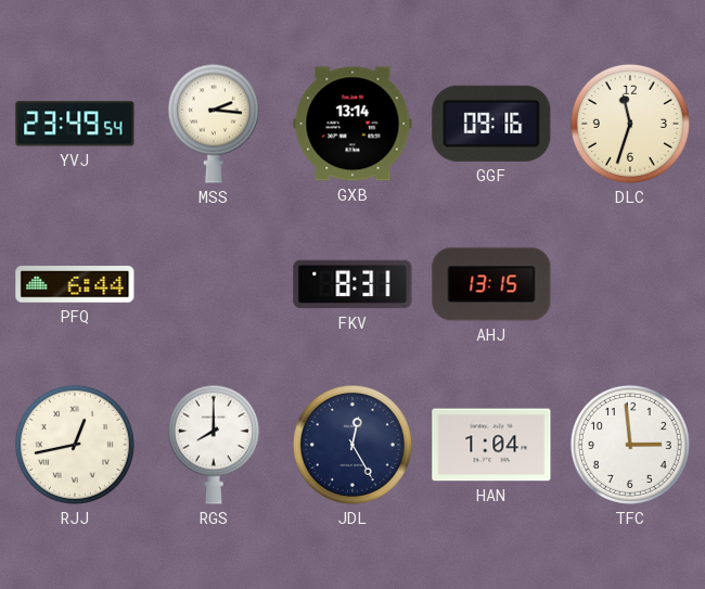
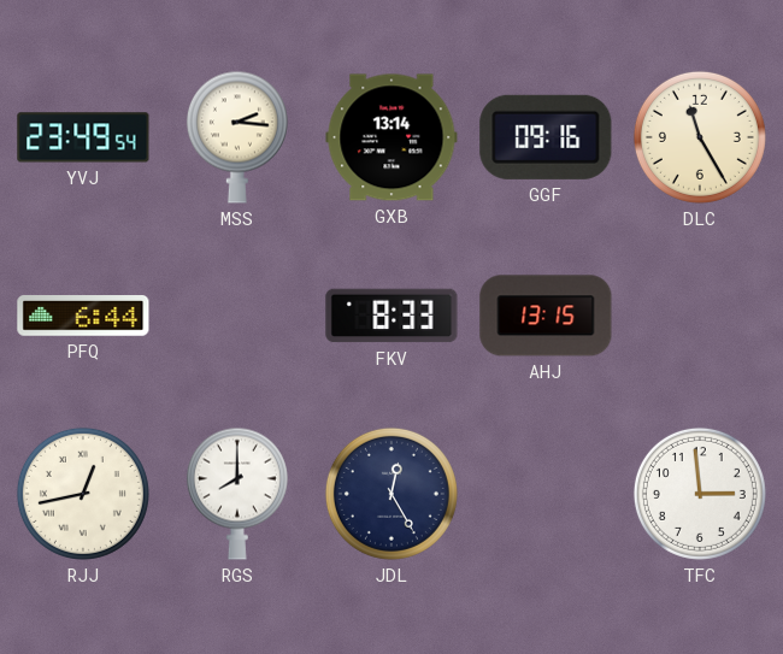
DLC: 11:33 -> 11:25 (700, 137)
FKV: 8:31 -> 8:33 (391, 316)
HAN: 1:04 -> none (491, 445)
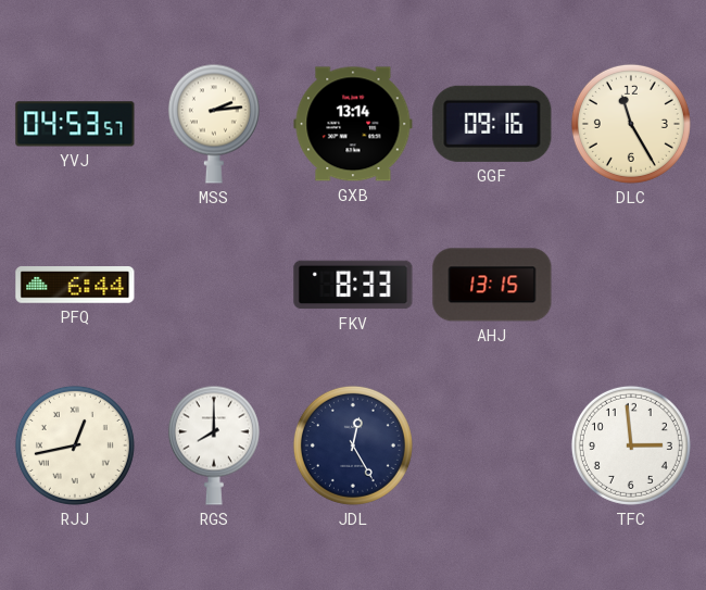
YVJ: 23:49 -> 04:53 (75, 124)
MSS: 2:16 -> 2:14 (214, 124)
